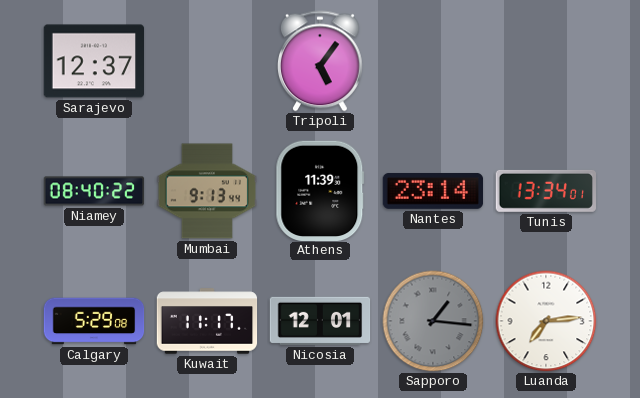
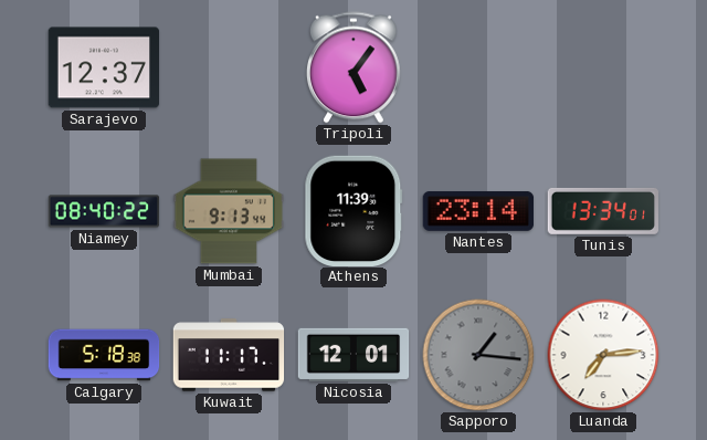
Calgary: 5:29 -> 5:18 (104, 355)
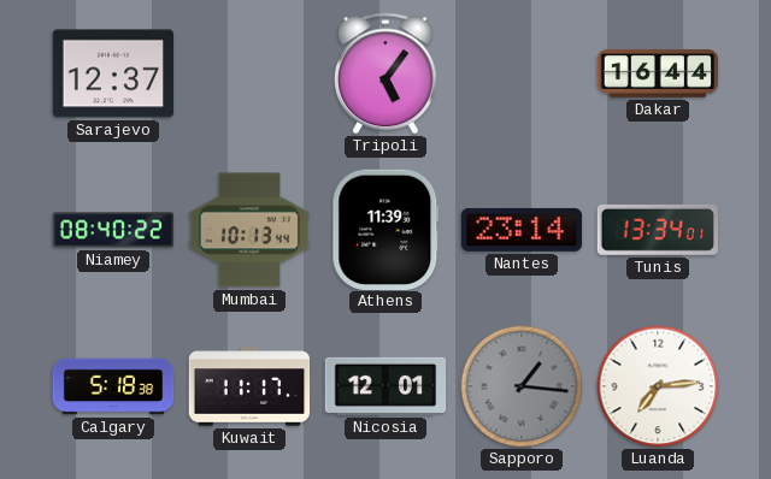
Dakar: none -> 16:44 (658, 75)
Mumbai: 9:13 -> 10:13 (249, 230)
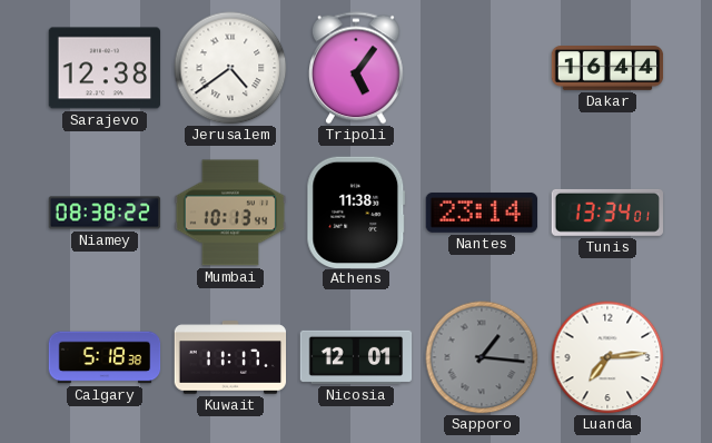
Sarajevo: 12:37 -> 12:38 (105, 68)
Jerusalem: none -> 4:39 (230, 68)
Niamey: 08:40 -> 08:38 (105, 213)
Athens: 11:39 -> 11:38 (356, 211)
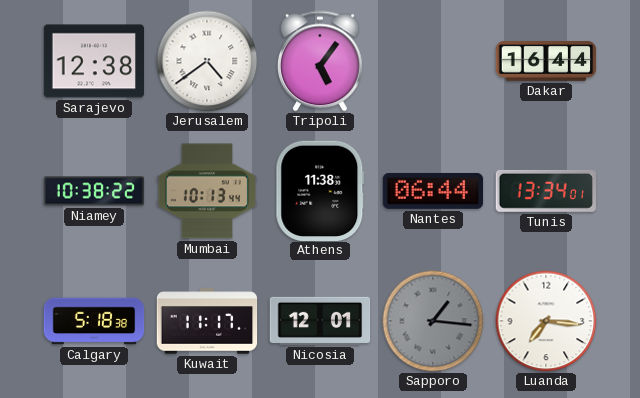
Niamey: 08:38 -> 10:38 (94, 191)
Nantes: 23:14 -> 06:44 (433, 191)
Luanda: 7:14 -> 7:16 (546, 321)
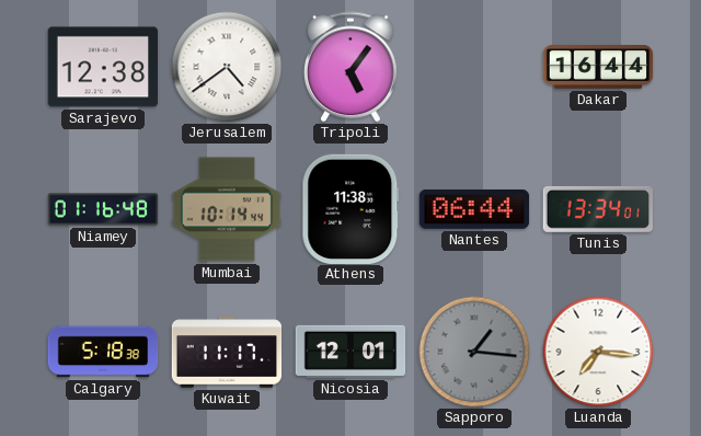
Niamey: 10:38 -> 01:16 (103, 209)
Mumbai: 10:13 -> 10:14 (227, 209)
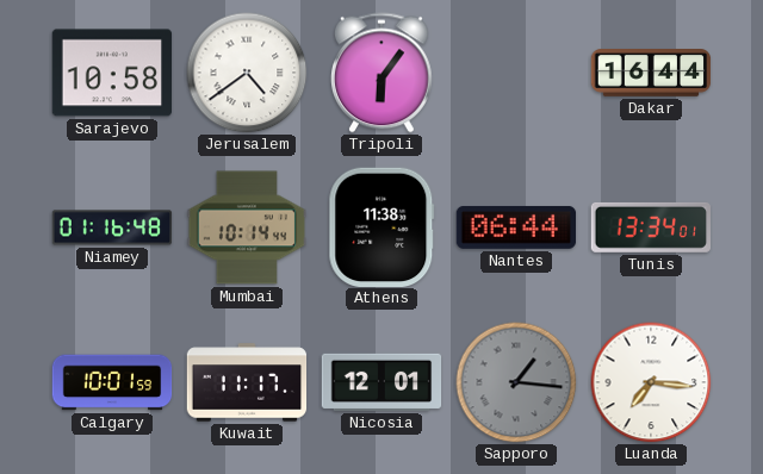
Sarajevo: 12:38 -> 10:58 (112, 73)
Tripoli: 5:06 -> 6:06 (381, 73)
Calgary: 5:18 -> 10:01 (112, 382)
